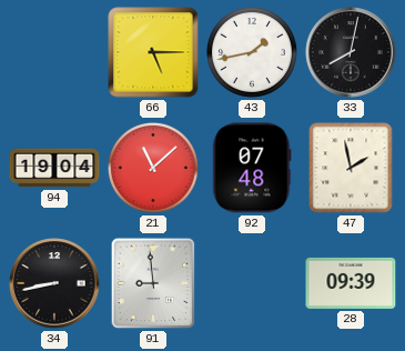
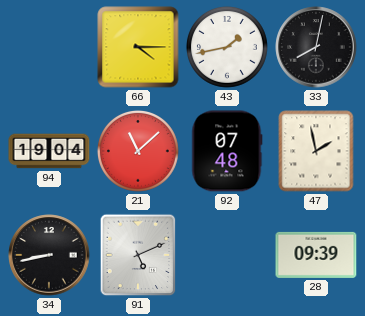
66: 5:15 -> 4:15 (138, 47)
91: 8:59 -> 5:11 (138, 255)
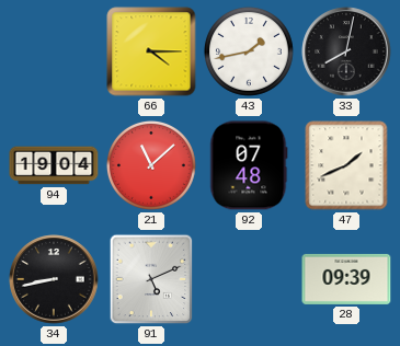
47: 1:58 -> 1:41 (346, 165)
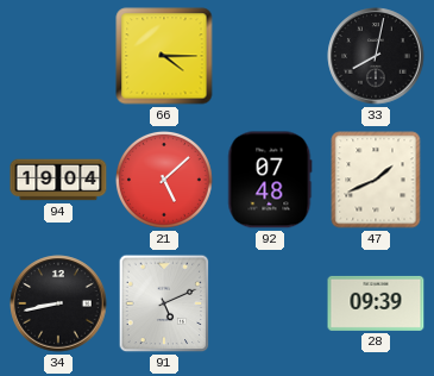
43: 1:43 -> none (249, 51)
21: 11:08 -> 5:08 (164, 180)
